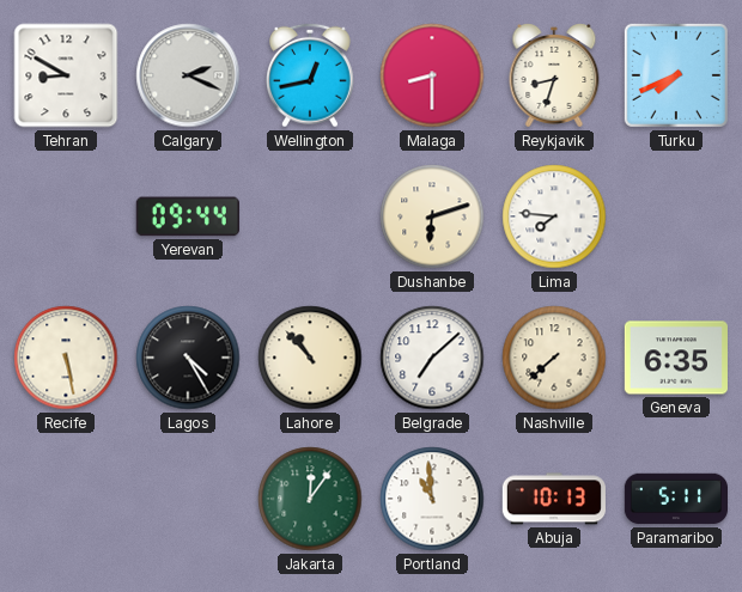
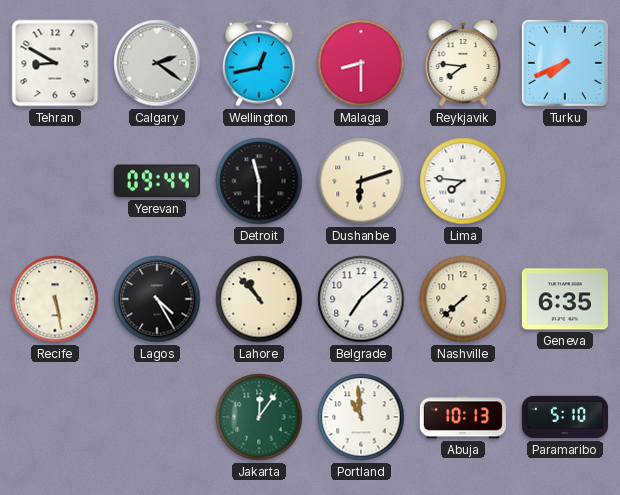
Calgary: 2:19 -> 2:21 (157, 63)
Reykjavik: 8:33 -> 7:46 (463, 63)
Detroit: none -> 11:30 (259, 181)
Paramaribo: 5:11 -> 5:10 (564, 417)
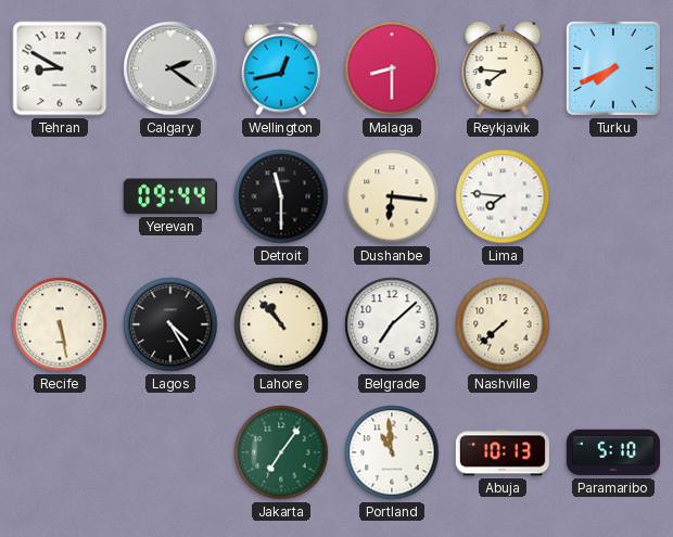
Dushanbe: 6:12 -> 6:16 (392, 196)
Geneva: 6:35 -> none (565, 299)
Jakarta: 12:06 -> 7:06 (281, 452)
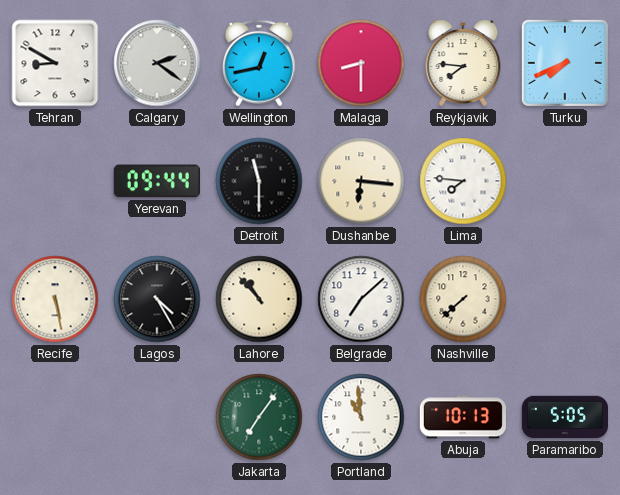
Paramaribo: 5:10 -> 5:05 (564, 417)
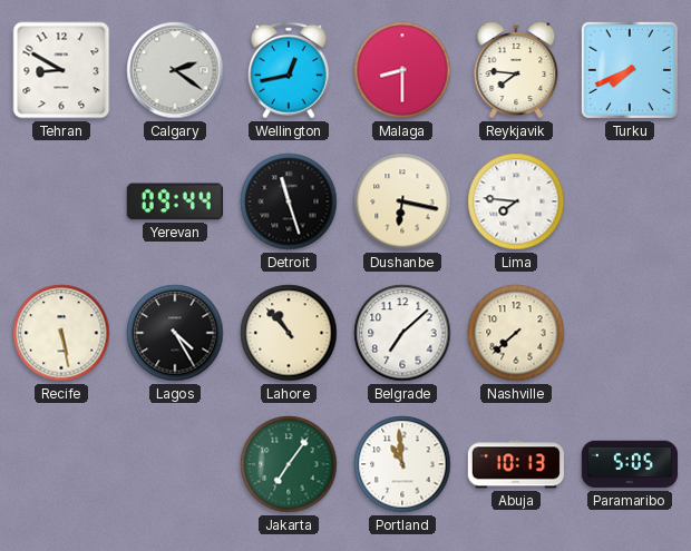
Detroit: 11:30 -> 11:27 (289, 201)
Dushanbe: 6:16 -> 6:17 (402, 201)
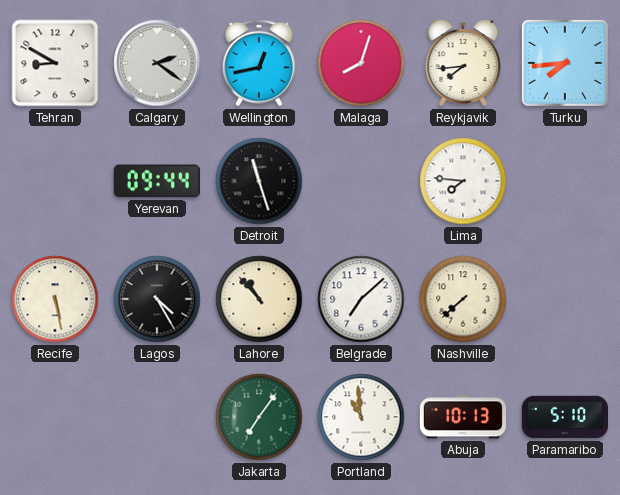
Malaga: 8:30 -> 8:03 (361, 63)
Reykjavik: 7:46 -> 7:44 (463, 63)
Turku: 7:41 -> 7:44 (565, 63)
Dushanbe: 6:17 -> none (402, 201)
Paramaribo: 5:05 -> 5:10 (564, 417)
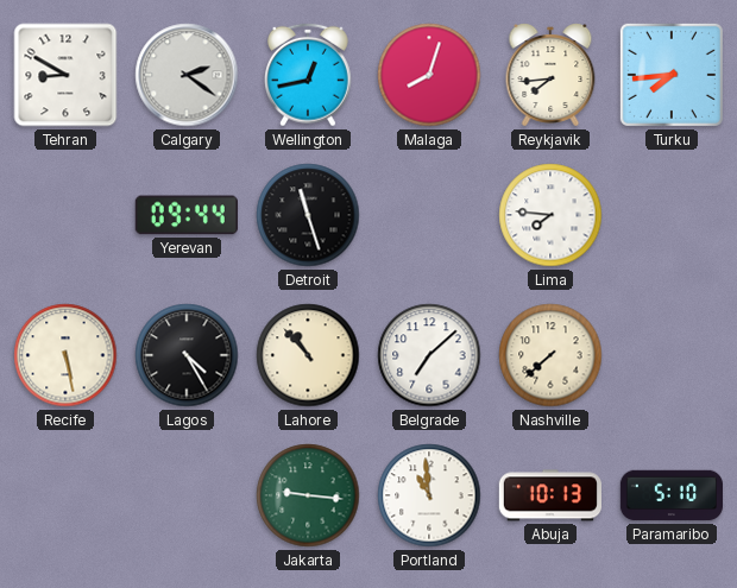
Jakarta: 7:06 -> 9:16 (308, 495)
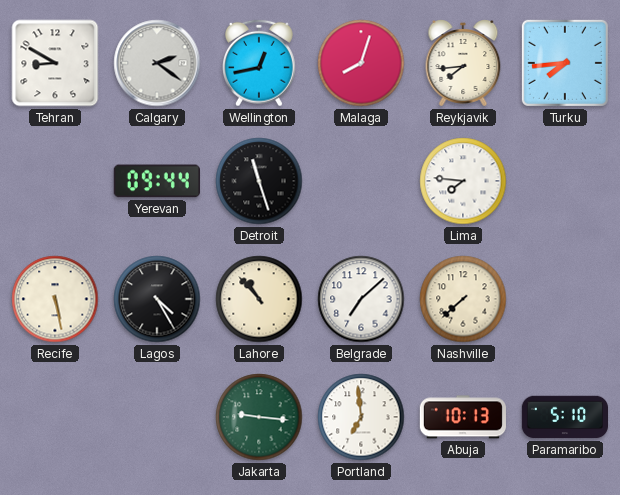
Portland: 10:59 -> 6:59 (361, 417)
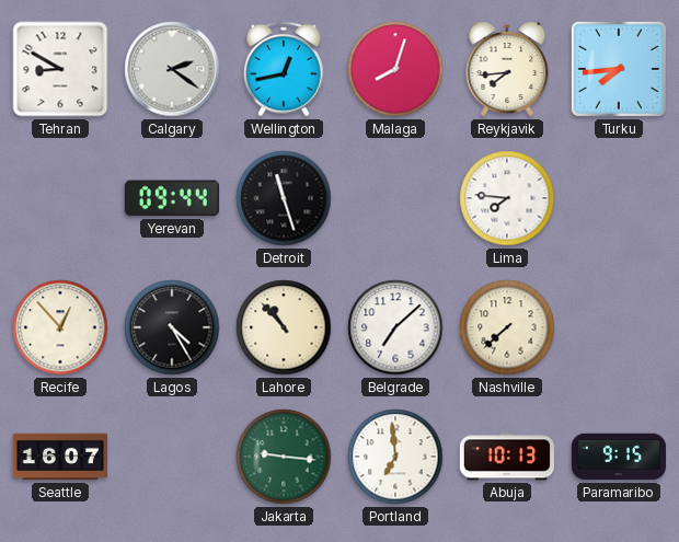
Recife: 5:28 -> 12:53 (60, 327)
Seattle: none -> 16:07 (59, 457)
Paramaribo: 5:10 -> 9:15 (618, 457)
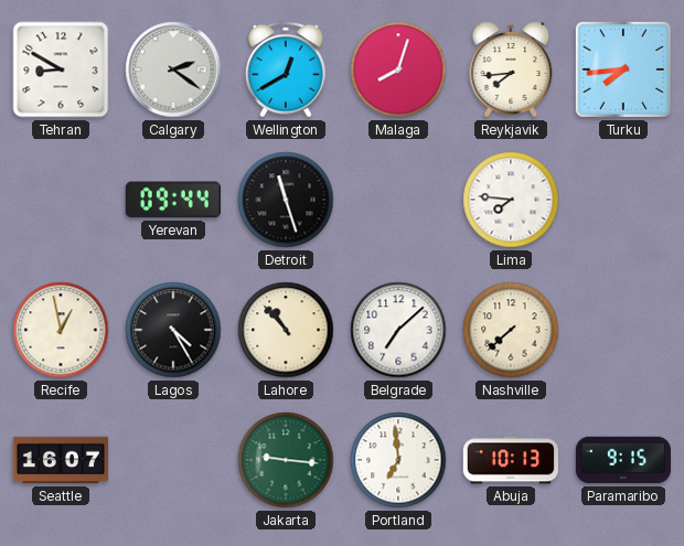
Wellington: 12:43 -> 12:40 (287, 69)
Recife: 12:53 -> 12:58 (61, 330)
